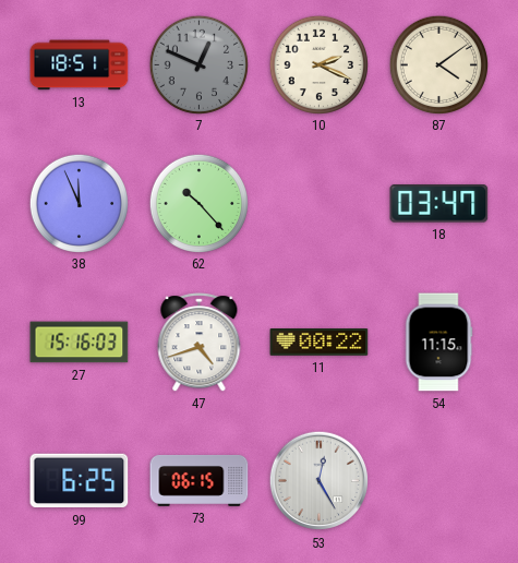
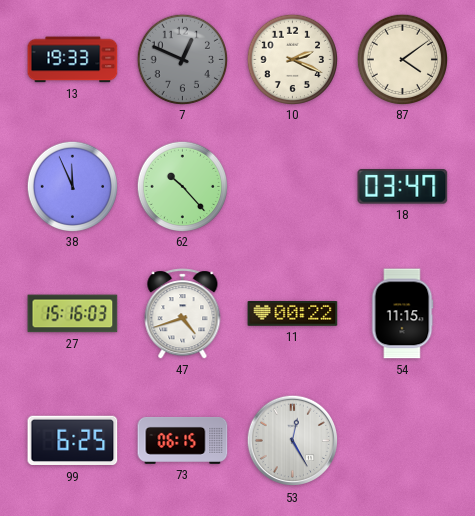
13: 18:51 -> 19:33 (73, 60)
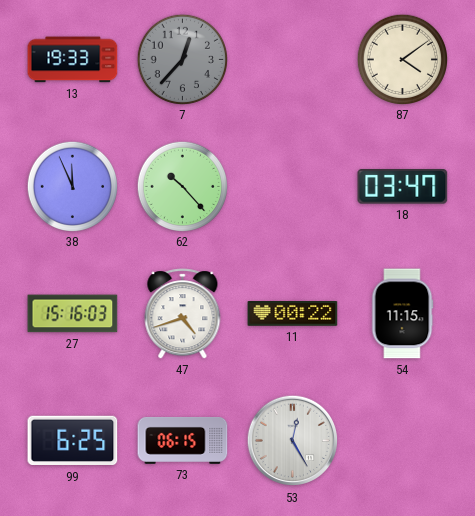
7: 12:49 -> 12:37 (182, 59)
10: 2:19 -> none (292, 59)
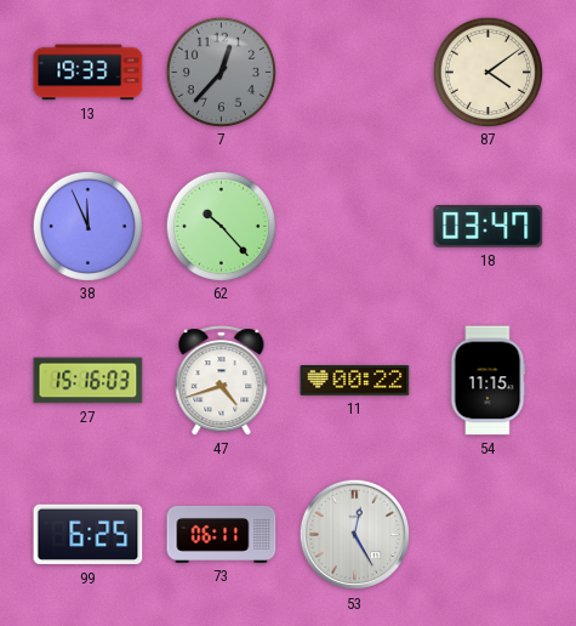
73: 06:15 -> 06:11 (222, 534)
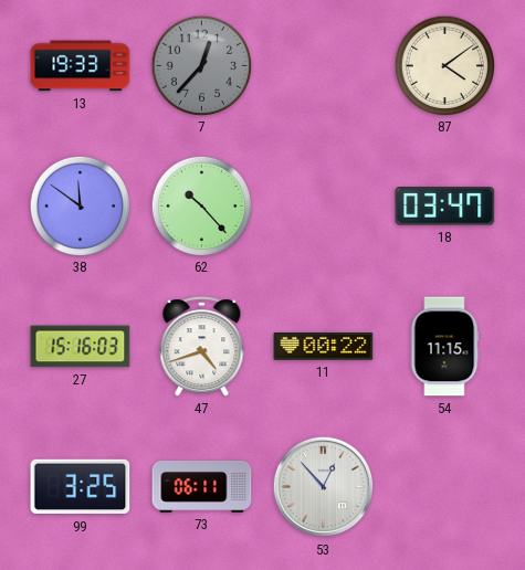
38: 11:56 -> 11:51 (80, 205)
99: 6:25 -> 3:25 (81, 487)
53: 12:25 -> 12:53 (324, 487)
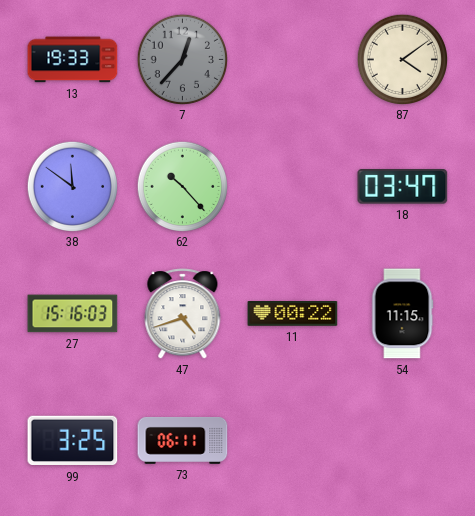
53: 12:53 -> none (324, 487)
